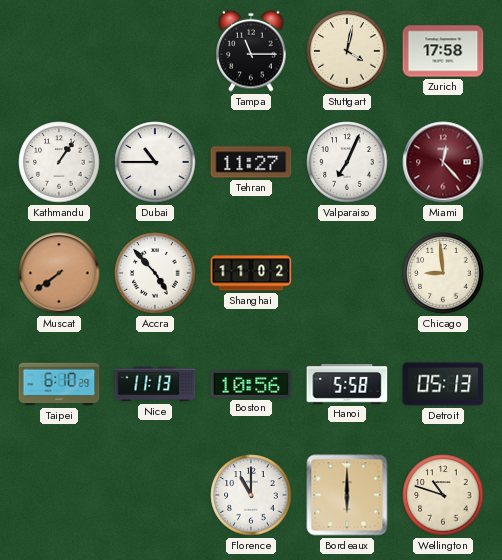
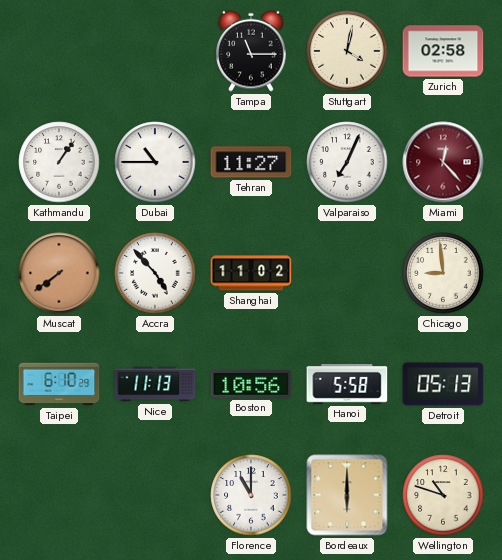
Zurich: 17:58 -> 02:58 (443, 51)
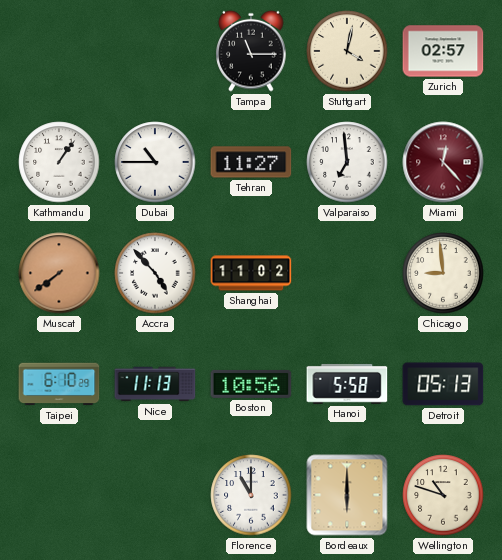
Zurich: 02:58 -> 02:57 (443, 51)
Valparaiso: 7:04 -> 6:59 (347, 162)
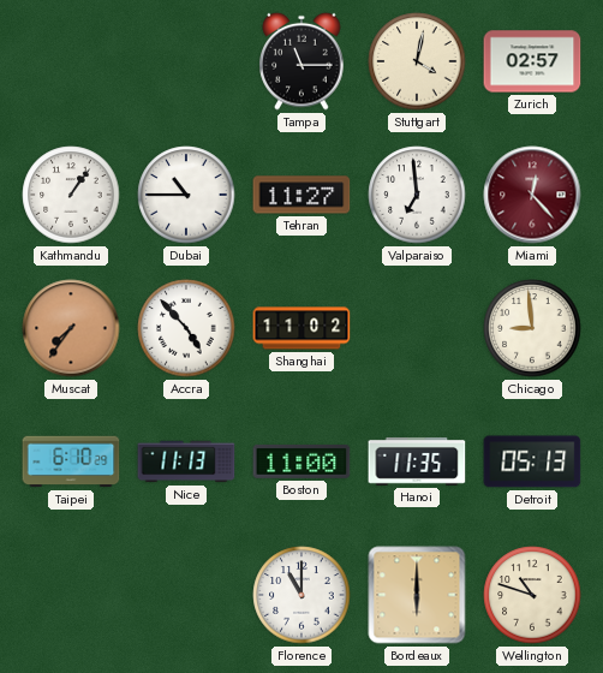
Muscat: 7:39 -> 7:36 (71, 328)
Boston: 10:56 -> 11:00 (301, 461)
Hanoi: 5:58 -> 11:35 (417, 461)
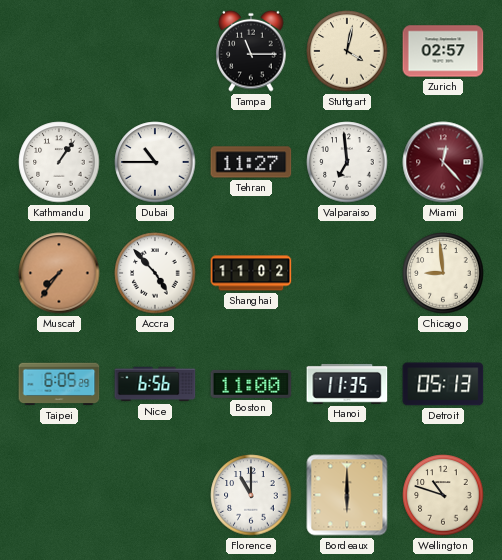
Taipei: 6:10 -> 6:05 (59, 384)
Nice: 11:13 -> 6:56 (155, 384)
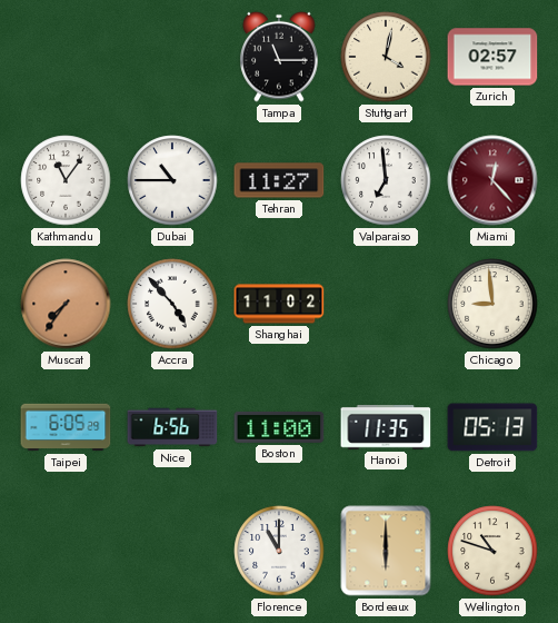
Kathmandu: 1:06 -> 11:06 (66, 180)
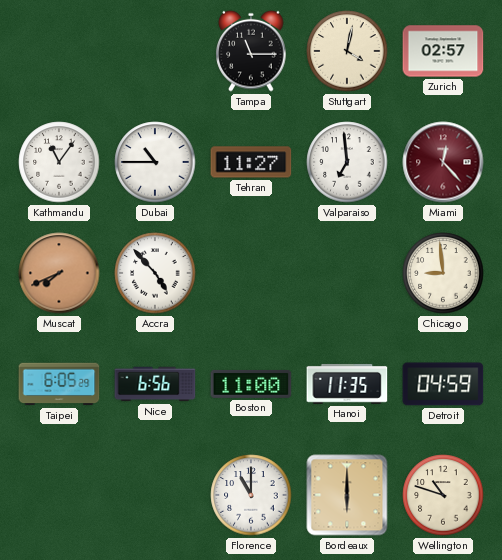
Muscat: 7:36 -> 7:41 (59, 273)
Shanghai: 11:02 -> none (279, 304)
Detroit: 05:13 -> 04:59 (443, 384)
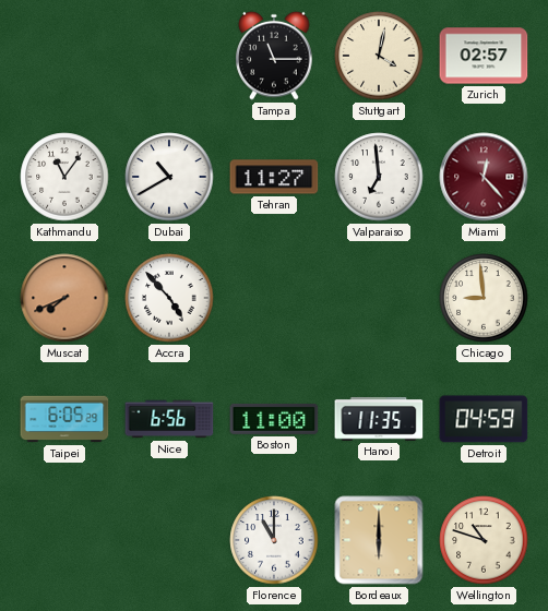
Dubai: 10:45 -> 10:40 (169, 177)
